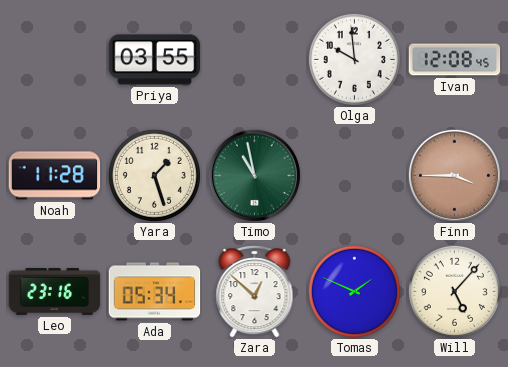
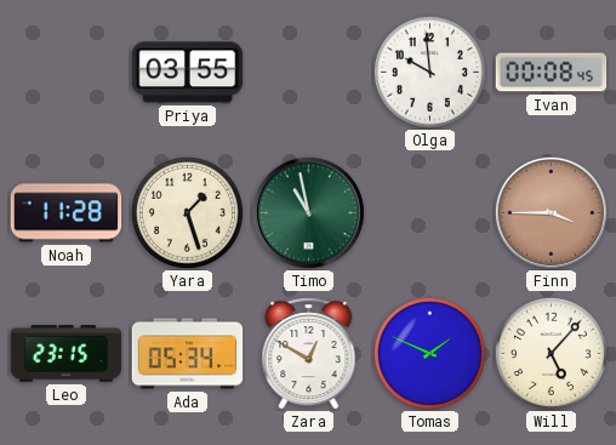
Ivan: 12:08 -> 00:08 (552, 73)
Leo: 23:16 -> 23:15 (67, 354)
Zara: 12:52 -> 12:50 (309, 354)
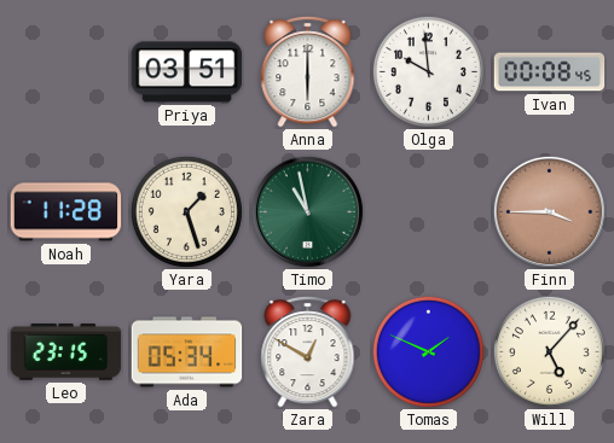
Priya: 03:55 -> 03:51 (187, 72)
Anna: none -> 6:00 (308, 72)
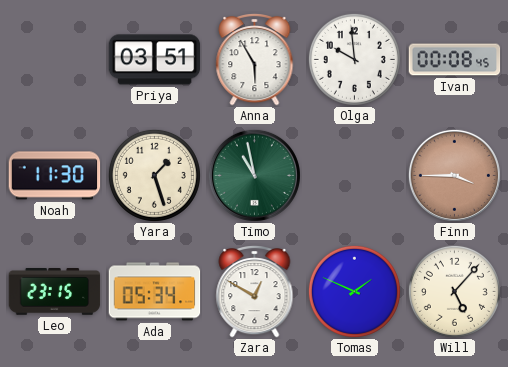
Anna: 6:00 -> 5:55 (255, 60)
Noah: 11:28 -> 11:30 (55, 176)
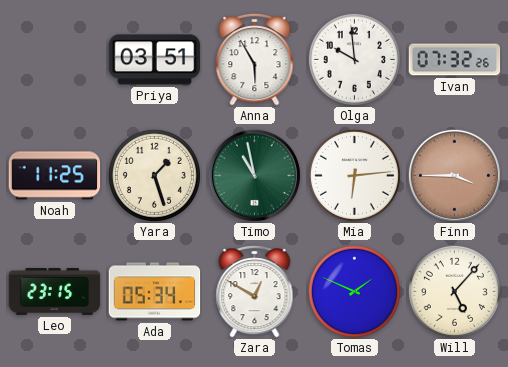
Ivan: 00:08 -> 07:32 (455, 60)
Noah: 11:30 -> 11:25 (55, 176)
Mia: none -> 6:14 (354, 175)
